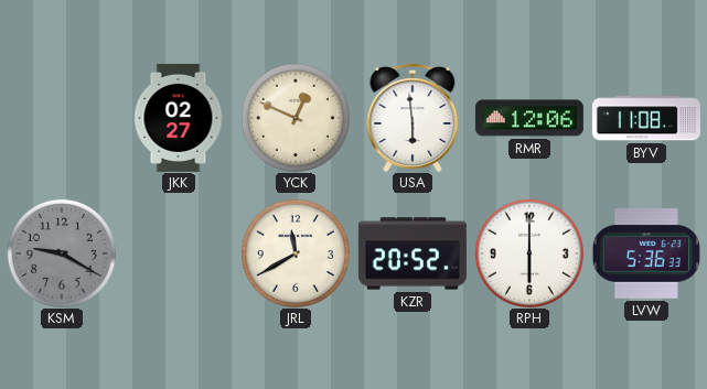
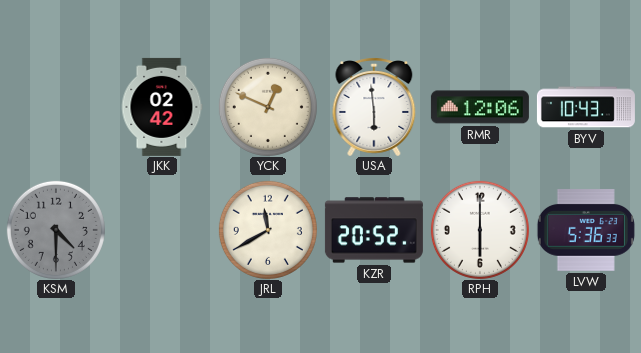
JKK: 02:27 -> 02:42 (162, 107)
BYV: 11:08 -> 10:43 (586, 107)
KSM: 9:20 -> 4:30 (56, 230)
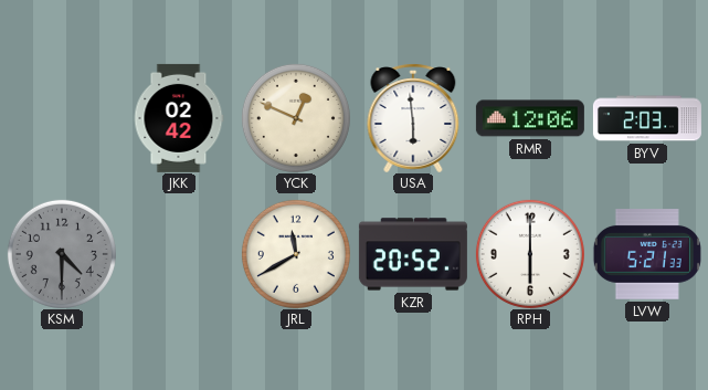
BYV: 10:43 -> 2:03 (647, 118)
LVW: 5:36 -> 5:21 (647, 254)
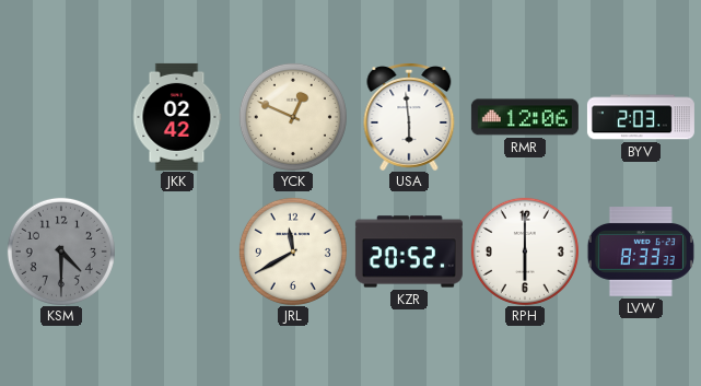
LVW: 5:21 -> 8:33 (641, 252)
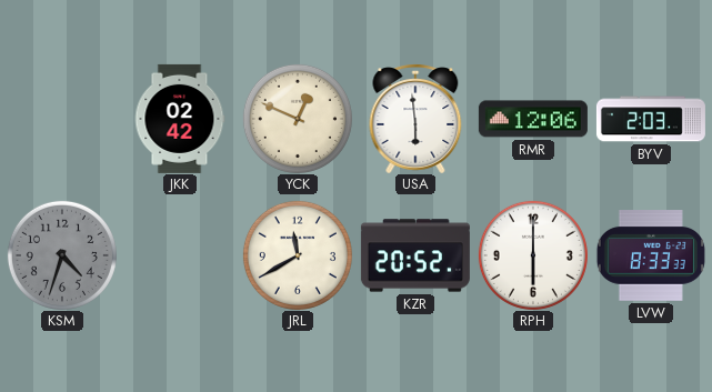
KSM: 4:30 -> 4:33 (62, 255)
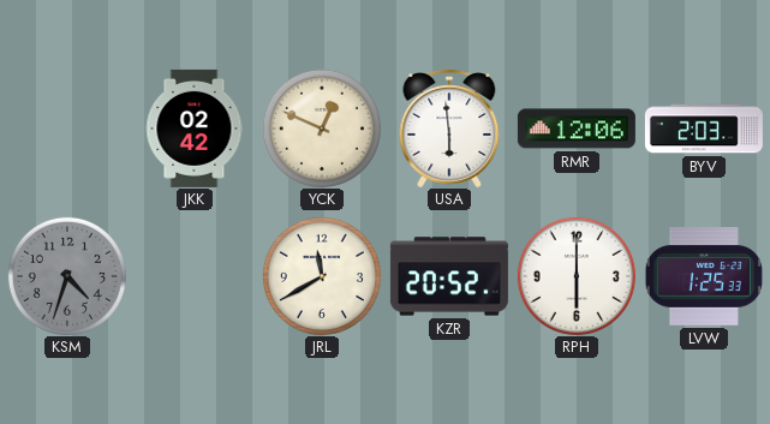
LVW: 8:33 -> 1:25 (704, 276)
